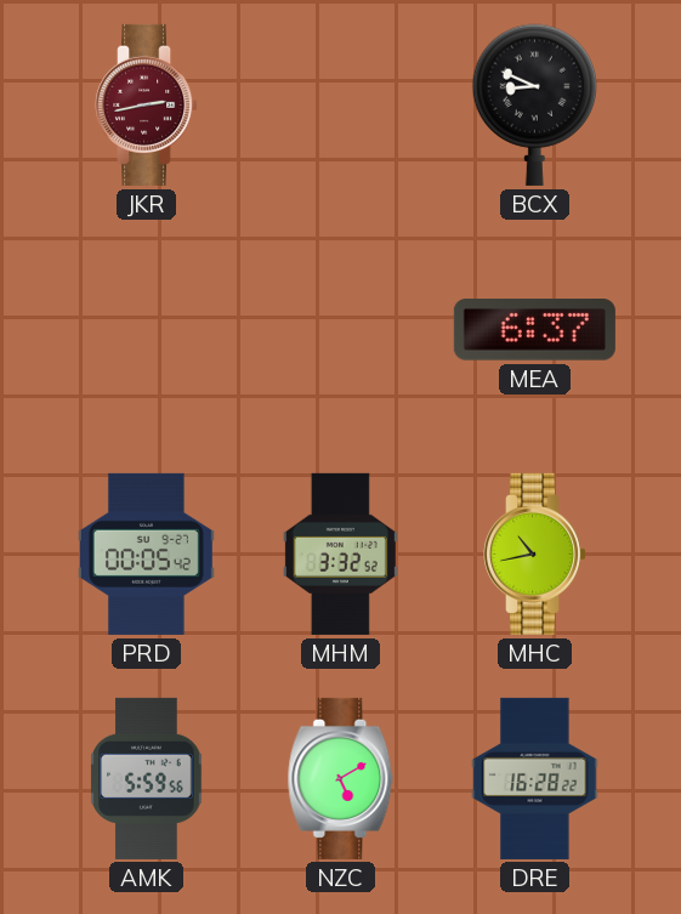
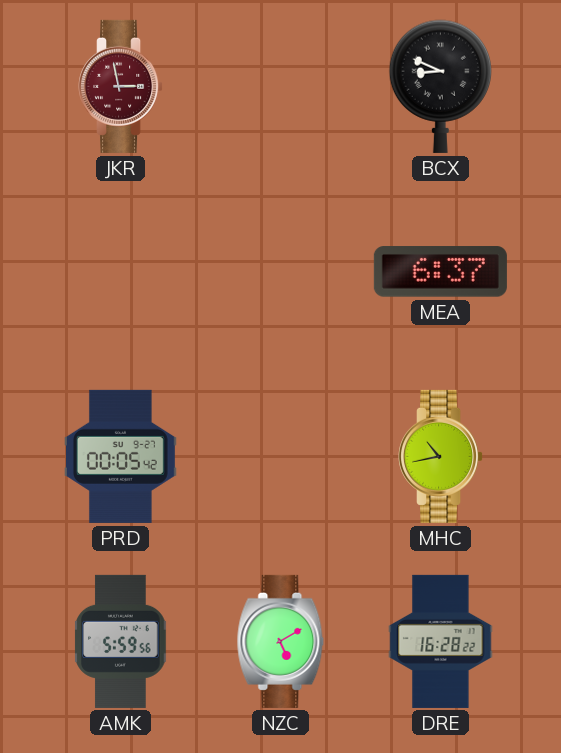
JKR: 2:43 -> 2:58 (121, 86)
MHM: 3:32 -> none (340, 553)
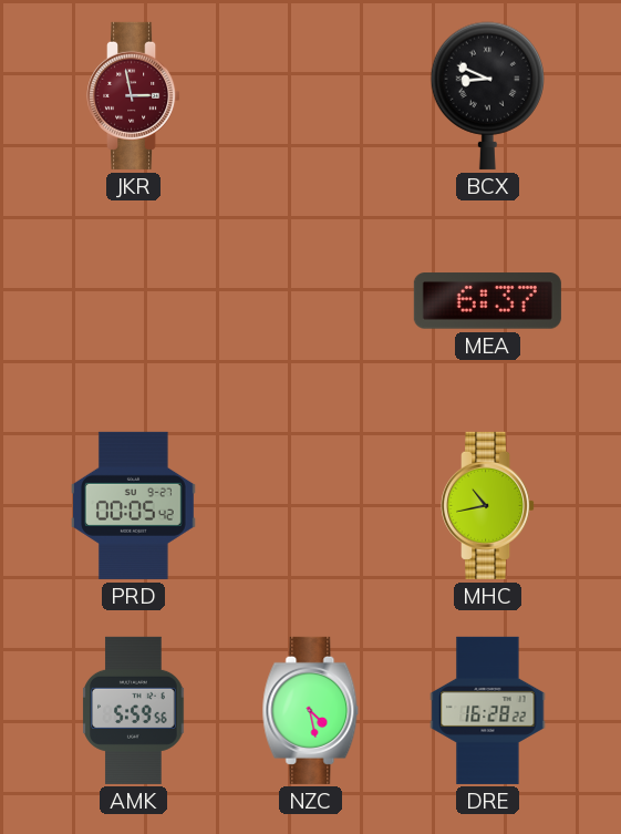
NZC: 5:10 -> 4:28 (311, 710)
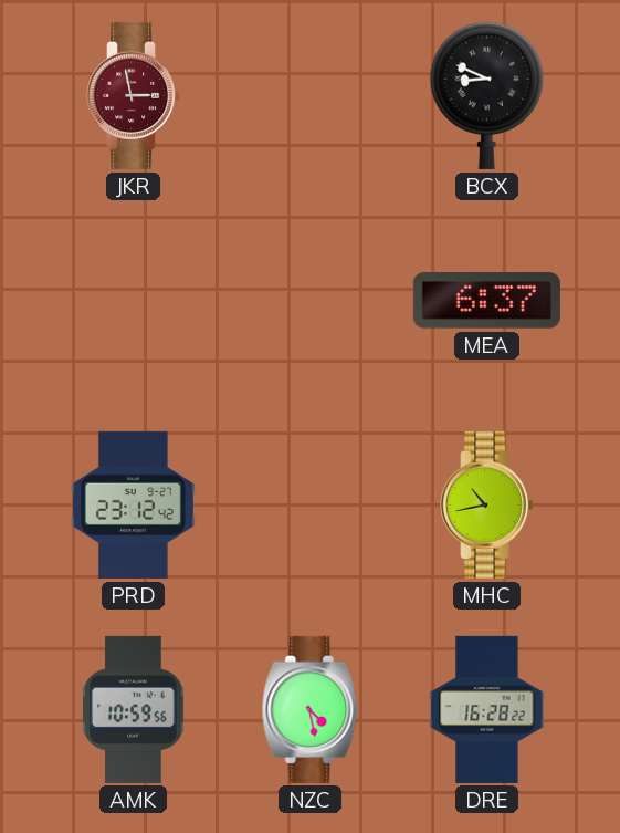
PRD: 00:05 -> 23:12 (133, 504)
AMK: 5:59 -> 10:59 (134, 709)
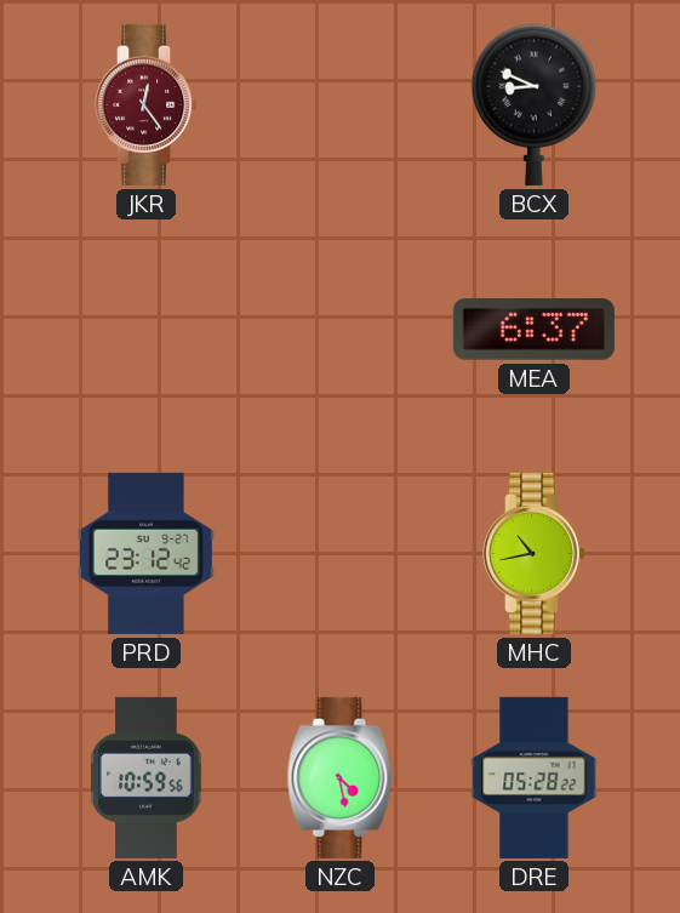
JKR: 2:58 -> 12:24 (147, 104)
DRE: 16:28 -> 05:28 (535, 777)
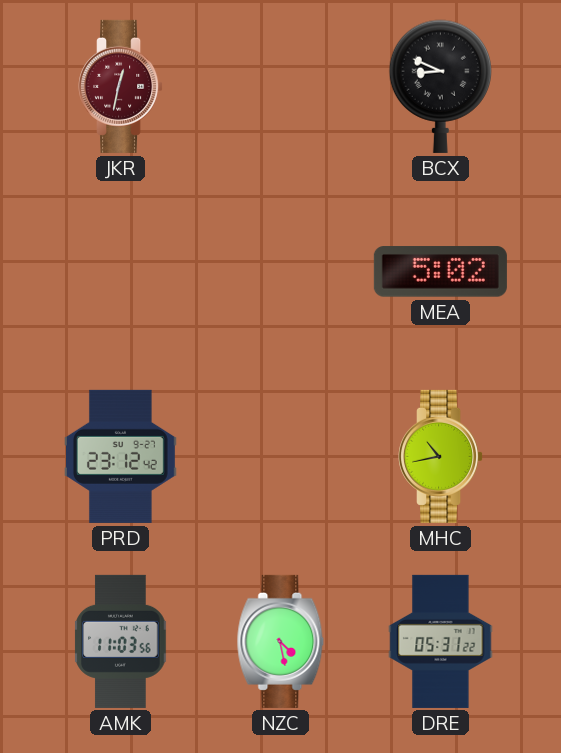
JKR: 12:24 -> 12:32 (121, 86)
MEA: 6:37 -> 5:02 (440, 272)
AMK: 10:59 -> 11:03 (121, 641)
DRE: 05:28 -> 05:31 (441, 641)
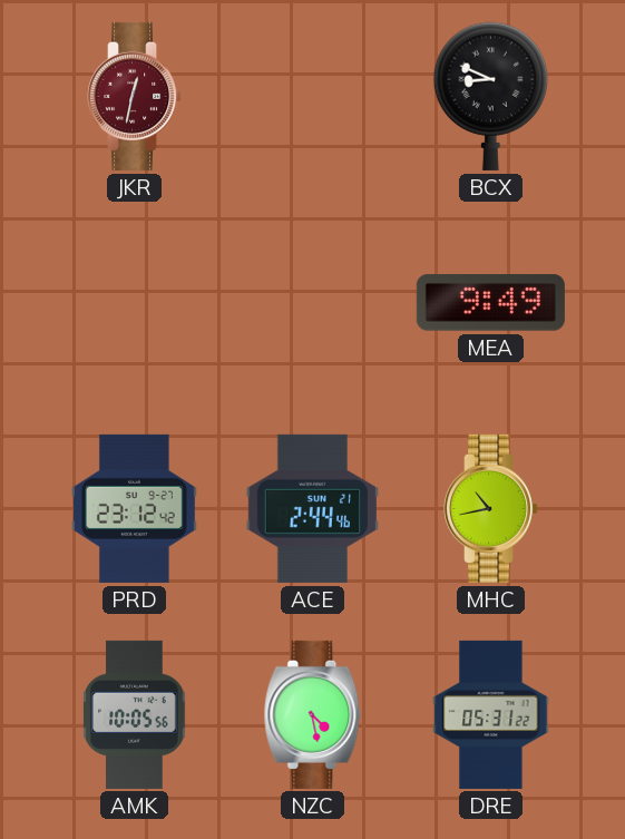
MEA: 5:02 -> 9:49 (490, 303)
ACE: none -> 2:44 (313, 508)
AMK: 11:03 -> 10:05 (135, 714)
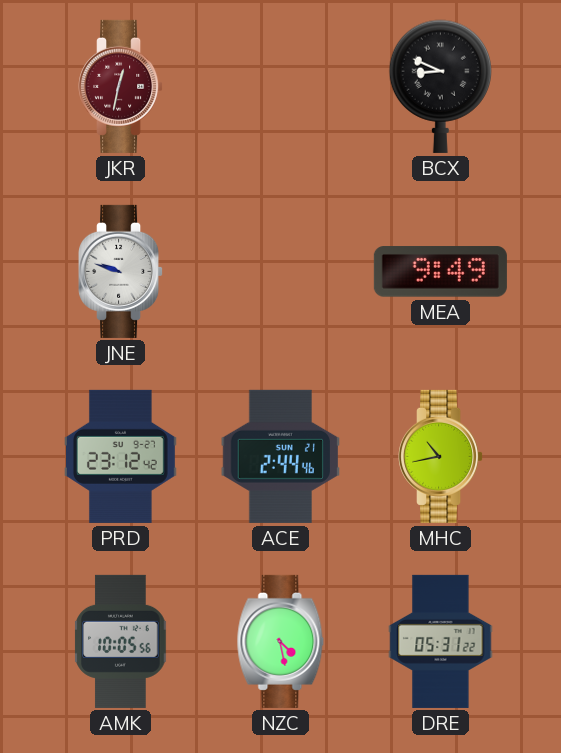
JNE: none -> 9:48 (121, 271)
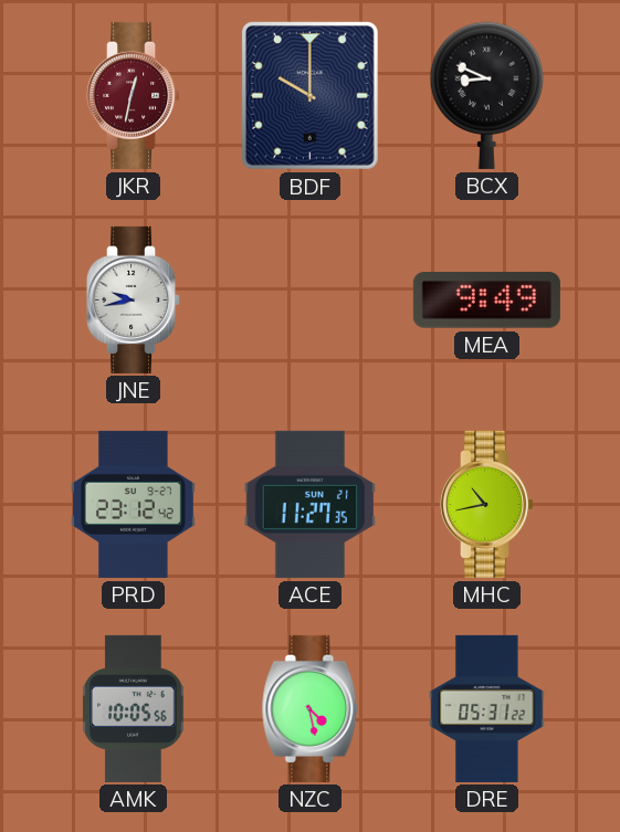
BDF: none -> 10:00 (309, 95)
JNE: 9:48 -> 9:43 (134, 299)
ACE: 2:44 -> 11:27 (311, 504)
